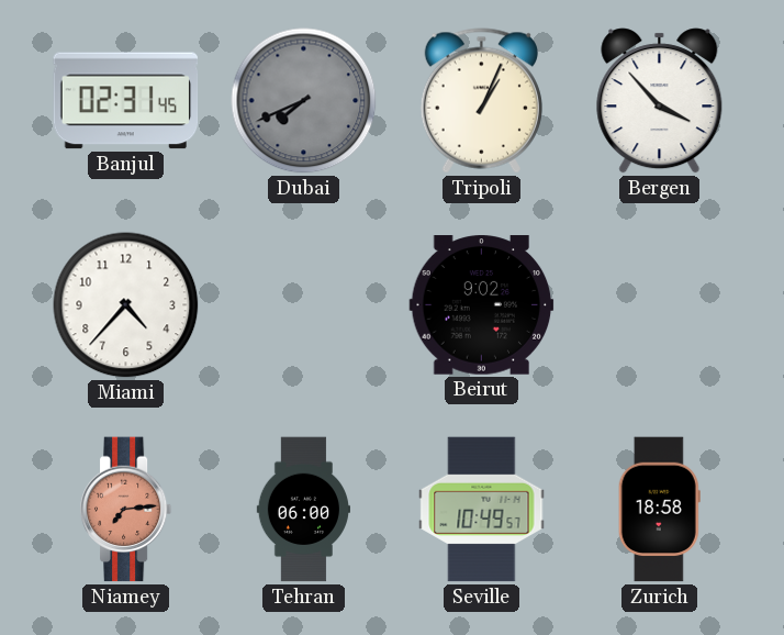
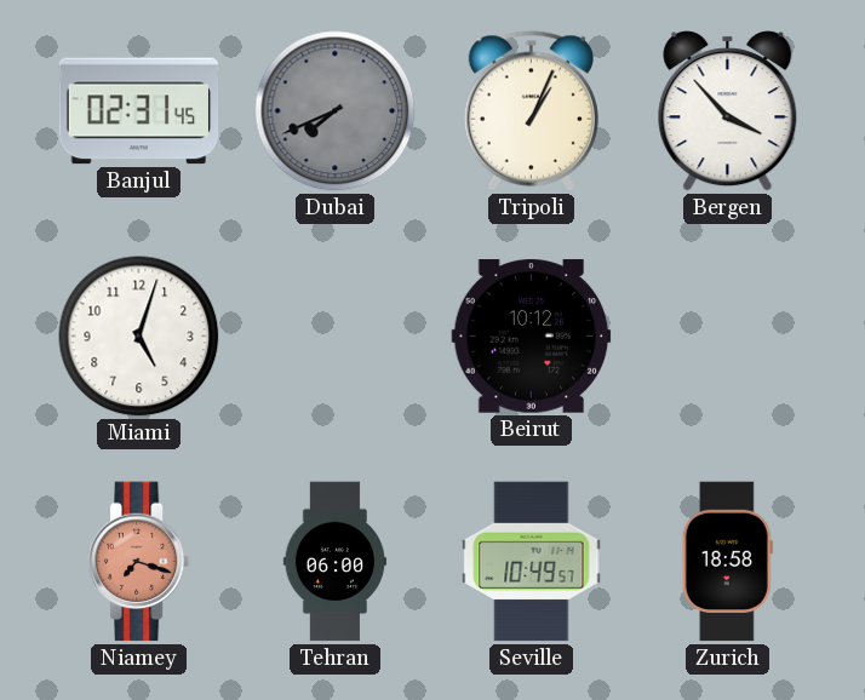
Miami: 4:37 -> 5:03 (139, 337)
Beirut: 9:02 -> 10:12 (532, 337)
Niamey: 7:14 -> 7:18 (139, 562)
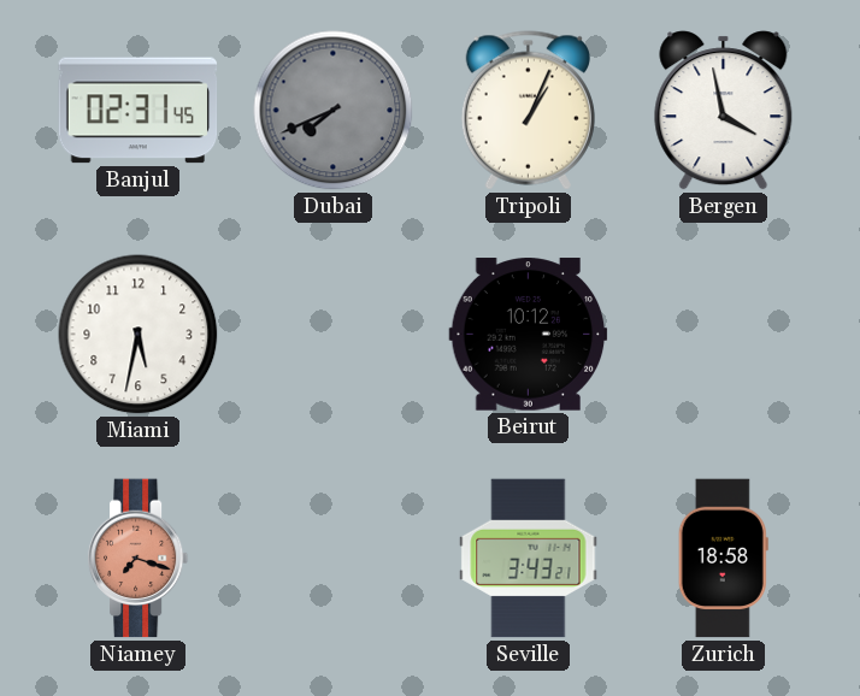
Bergen: 3:53 -> 3:58 (724, 111)
Miami: 5:03 -> 5:32 (139, 335)
Tehran: 06:00 -> none (334, 562)
Seville: 10:49 -> 3:43 (529, 559)
